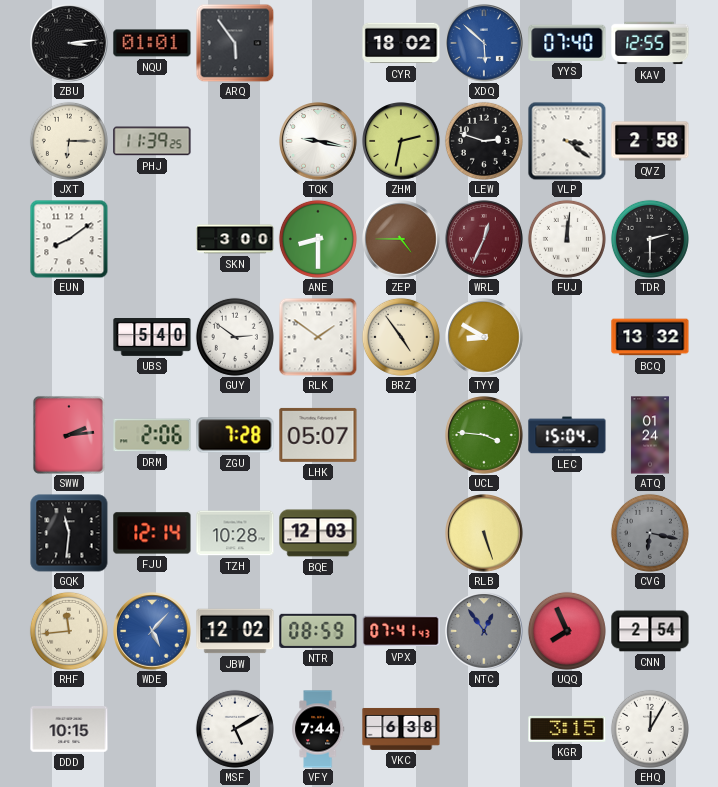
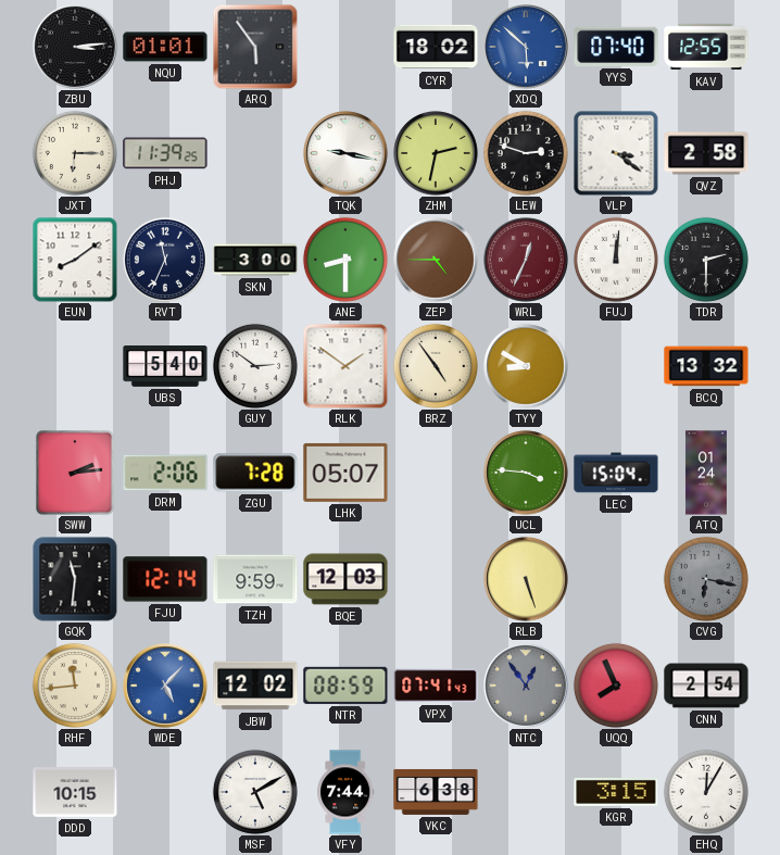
RVT: none -> 11:34 (165, 260)
TZH: 10:28 -> 9:59 (255, 579)
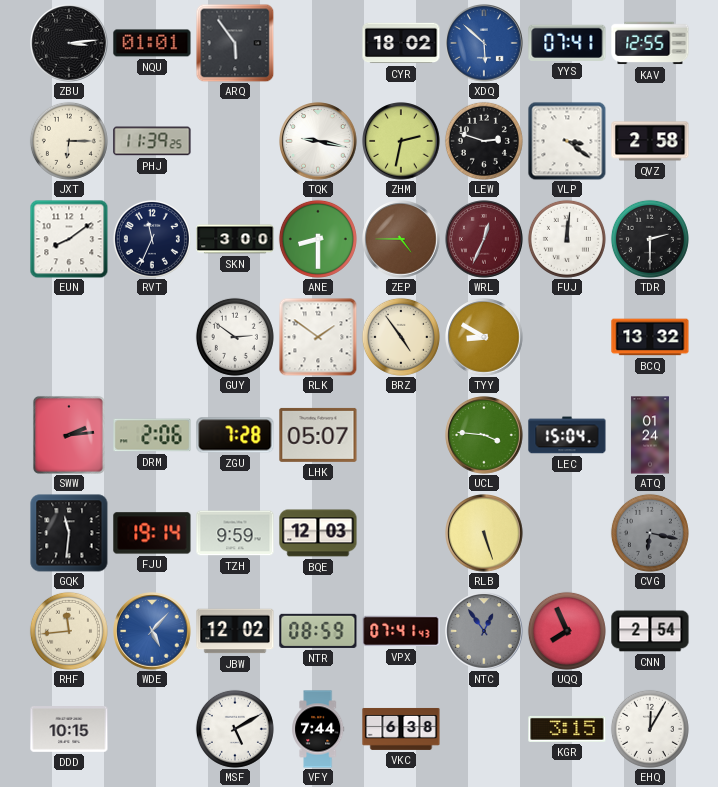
YYS: 07:40 -> 07:41 (567, 43)
UBS: 5:40 -> none (165, 367)
FJU: 12:14 -> 19:14 (152, 533)
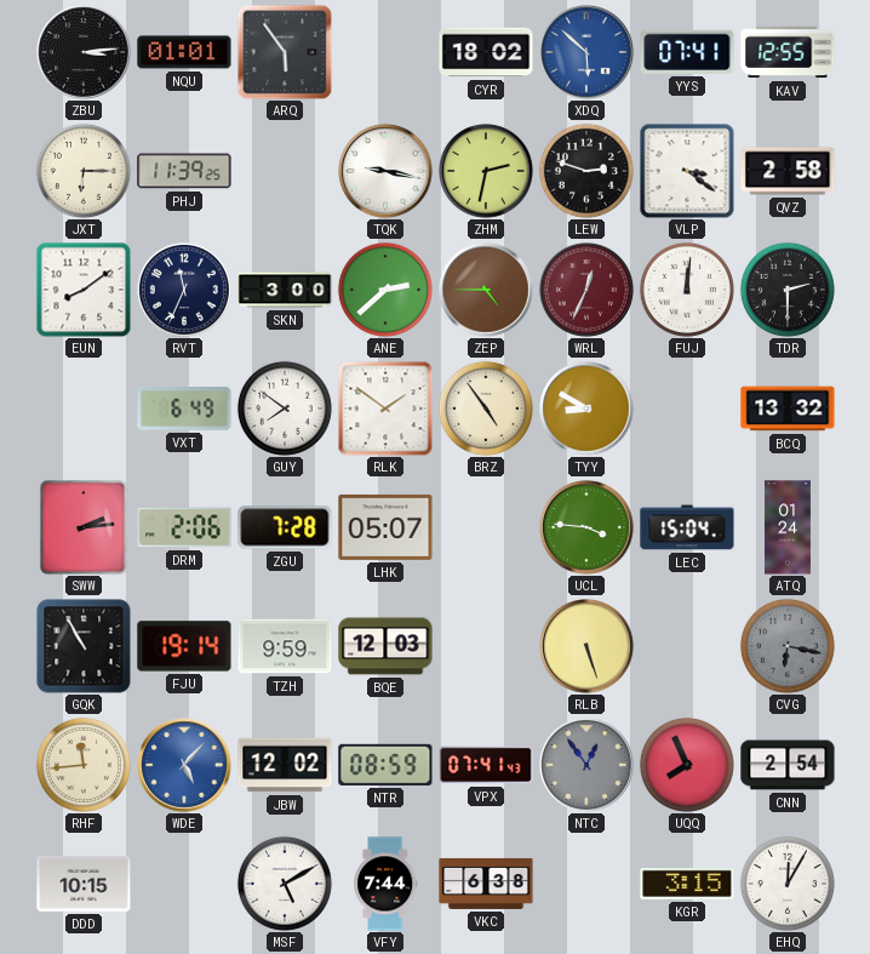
ANE: 8:30 -> 2:38 (385, 290)
VXT: none -> 6:49 (184, 410)
GUY: 2:51 -> 7:51 (285, 409)
GQK: 11:31 -> 10:55 (84, 646)
